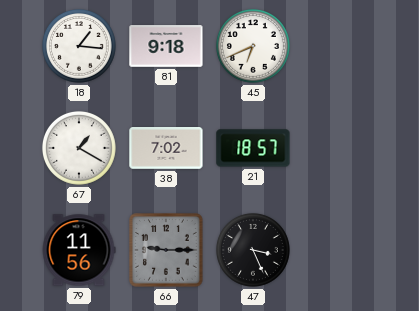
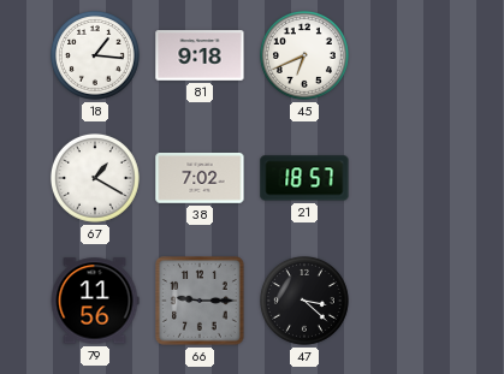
47: 3:26 -> 3:22 (304, 301)
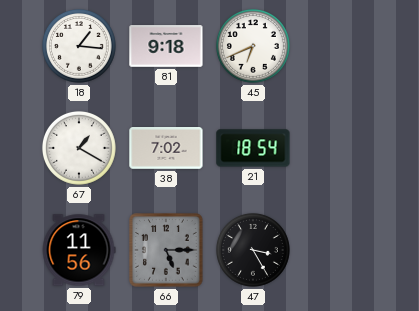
21: 18:57 -> 18:54 (253, 148)
66: 9:15 -> 5:15 (167, 251)
47: 3:22 -> 3:25 (253, 250)
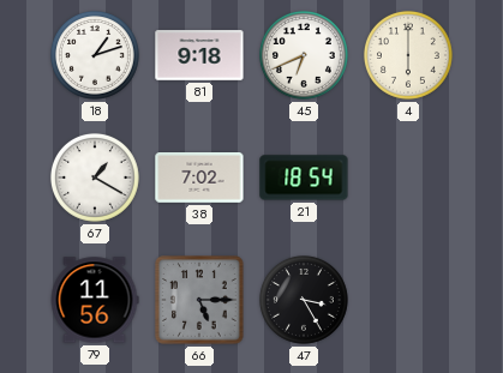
18: 1:16 -> 1:12 (95, 55)
4: none -> 6:00 (408, 55)
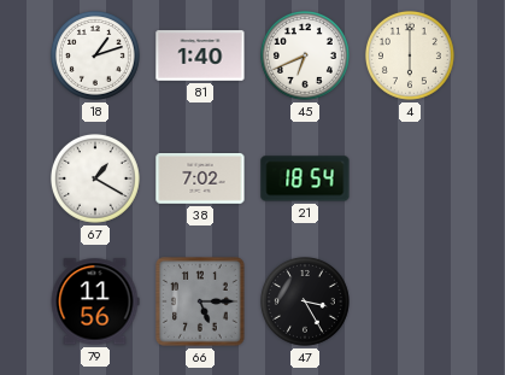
81: 9:18 -> 1:40 (200, 55)
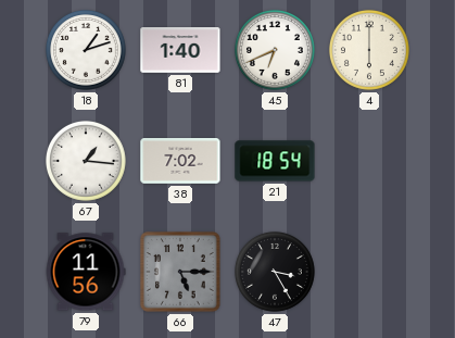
67: 1:20 -> 1:16 (86, 161)
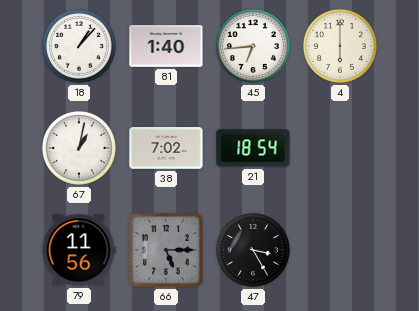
18: 1:12 -> 1:07 (79, 46)
45: 6:41 -> 6:44 (253, 46)
67: 1:16 -> 1:02 (79, 148)
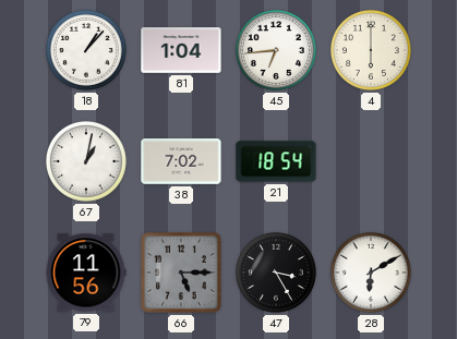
81: 1:40 -> 1:04 (181, 50)
28: none -> 6:10 (371, 273)
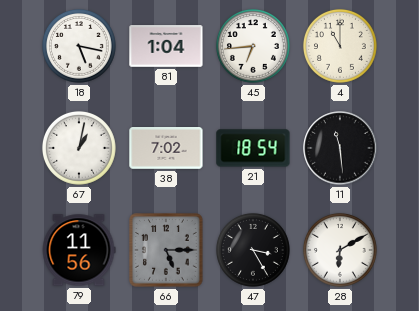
18: 1:07 -> 5:17 (79, 46)
4: 6:00 -> 11:00 (340, 46)
11: none -> 11:29 (340, 148)
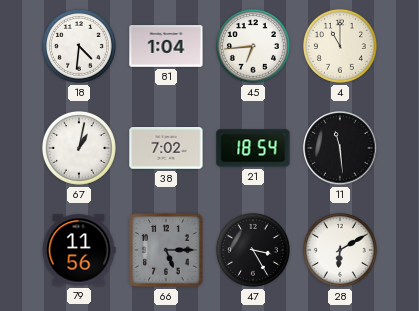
18: 5:17 -> 4:31 (79, 46)
